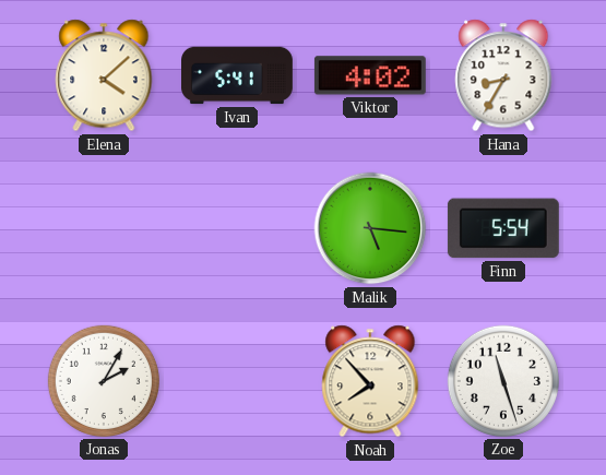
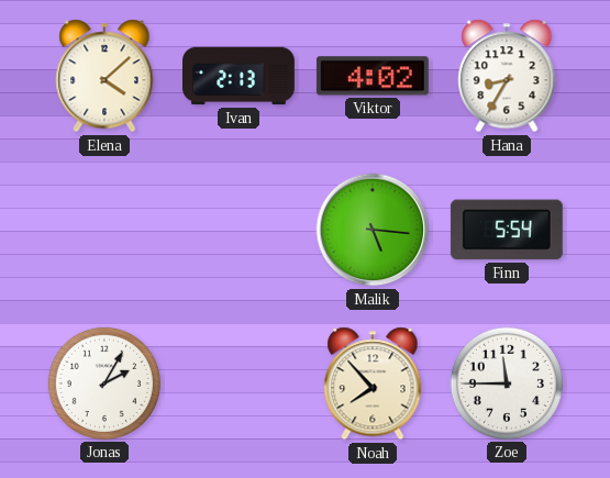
Ivan: 5:41 -> 2:13 (240, 76)
Zoe: 11:27 -> 11:45 (507, 383)
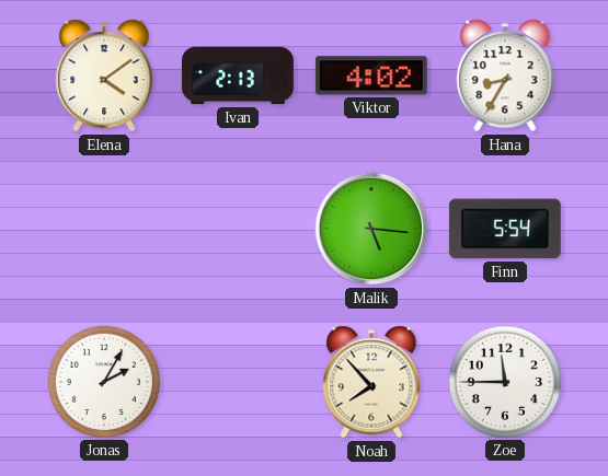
Elena: 4:08 -> 4:09 (104, 76)
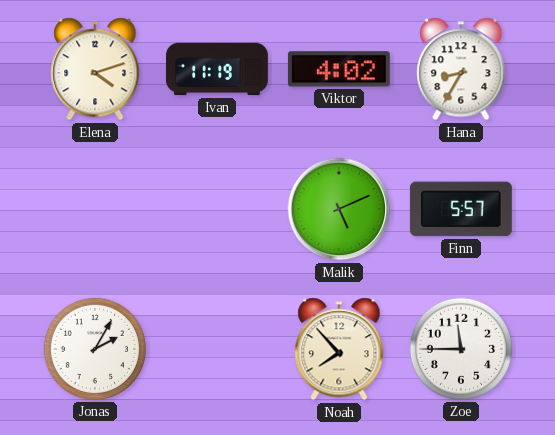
Elena: 4:09 -> 4:12 (95, 69)
Ivan: 2:13 -> 11:19 (218, 69)
Malik: 5:16 -> 5:11 (339, 209)
Finn: 5:54 -> 5:57 (461, 209)
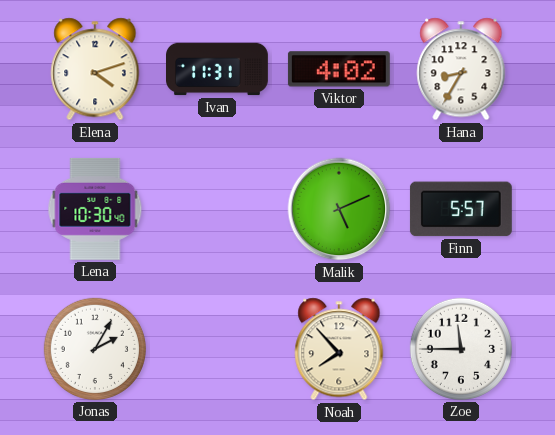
Ivan: 11:19 -> 11:31 (218, 69)
Lena: none -> 10:30 (95, 209)
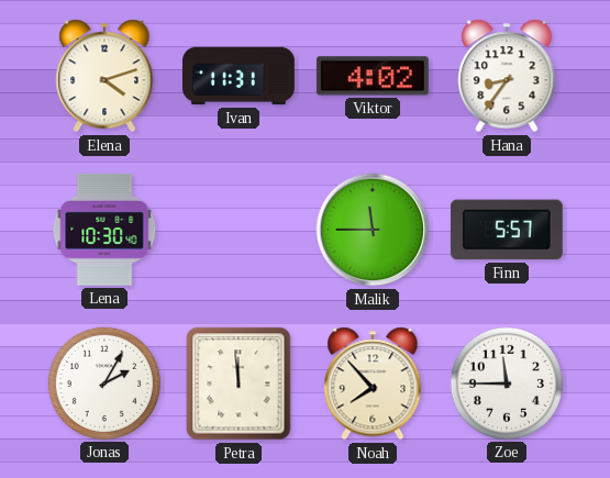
Hana: 8:35 -> 8:36 (507, 76)
Malik: 5:11 -> 11:45 (373, 230)
Petra: none -> 11:59 (239, 383)
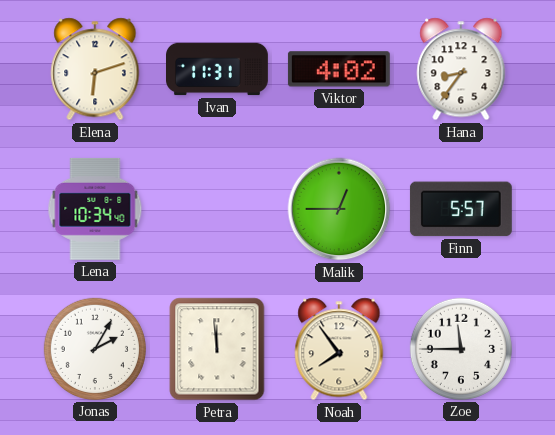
Elena: 4:12 -> 6:12 (95, 69)
Lena: 10:30 -> 10:34 (95, 209)
Malik: 11:45 -> 12:45 (339, 209)
Noah: 7:53 -> 7:54 (339, 349)
